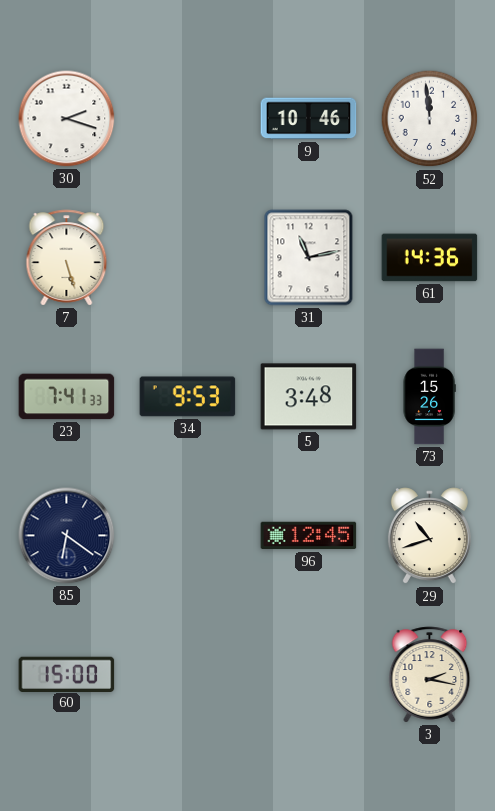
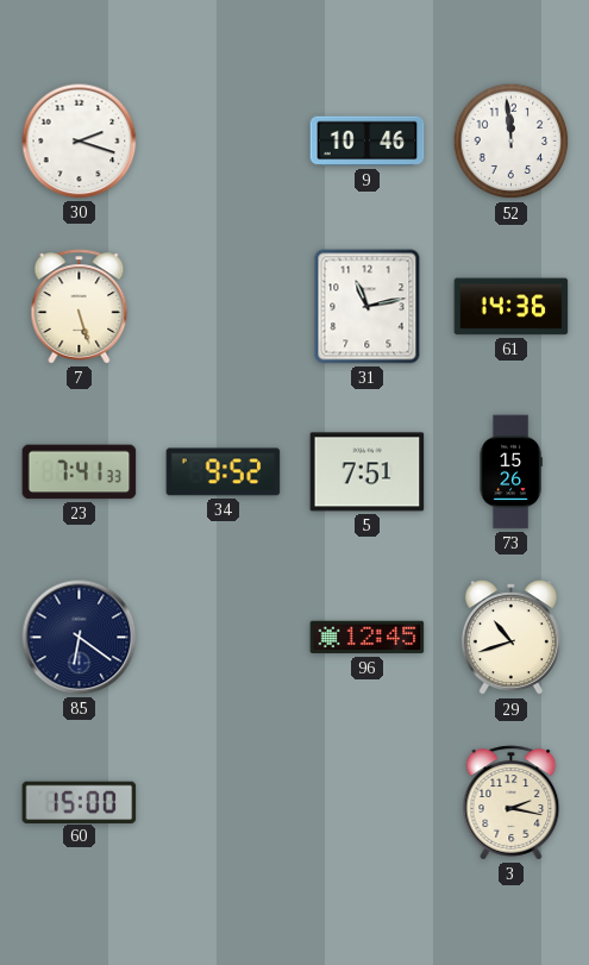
34: 9:53 -> 9:52 (224, 472)
5: 3:48 -> 7:51 (368, 472)
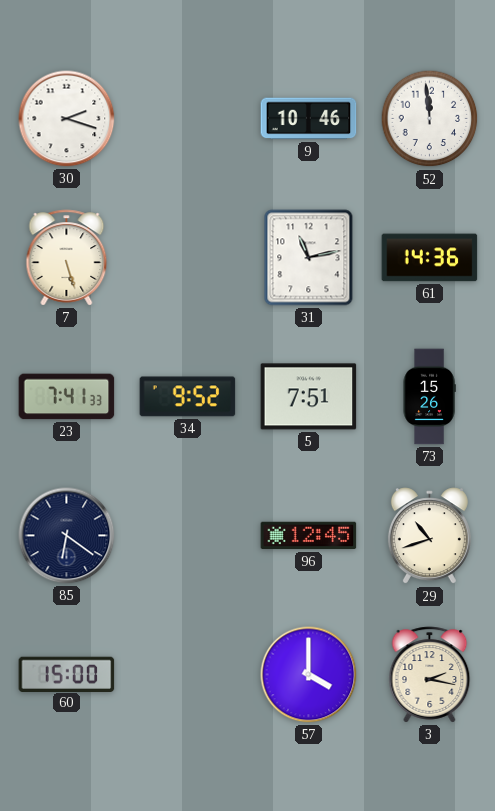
57: none -> 4:00 (309, 675)
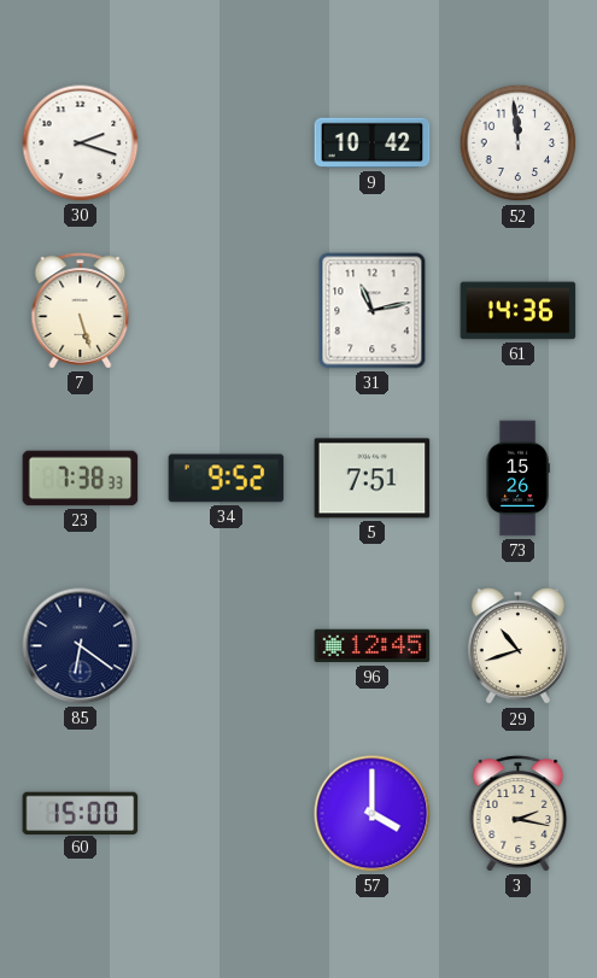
9: 10:46 -> 10:42 (373, 144)
23: 7:41 -> 7:38 (81, 479)
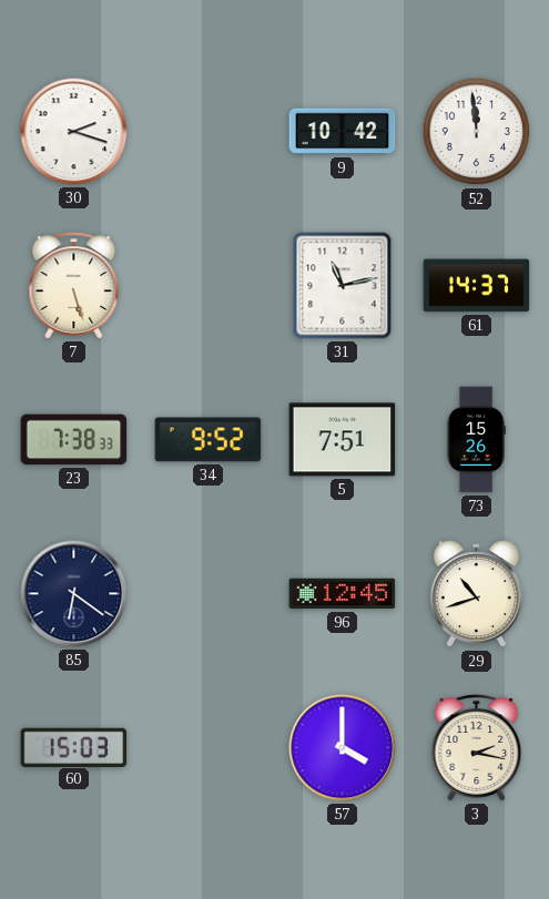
61: 14:36 -> 14:37 (477, 286)
60: 15:00 -> 15:03 (74, 747)
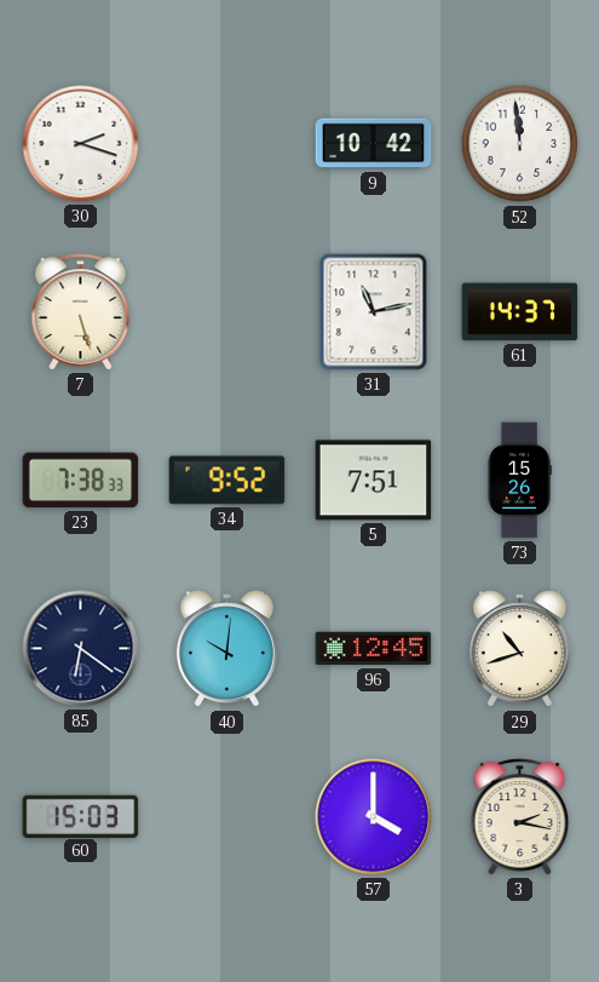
40: none -> 10:01 (226, 649)
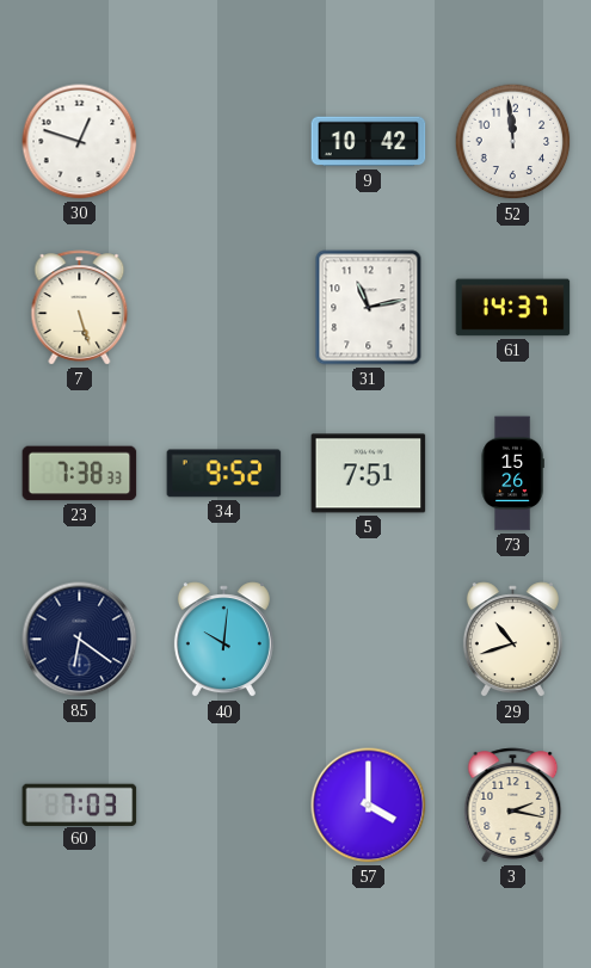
30: 2:18 -> 12:48 (80, 142)
96: 12:45 -> none (374, 649)
60: 15:03 -> 7:03 (80, 804)
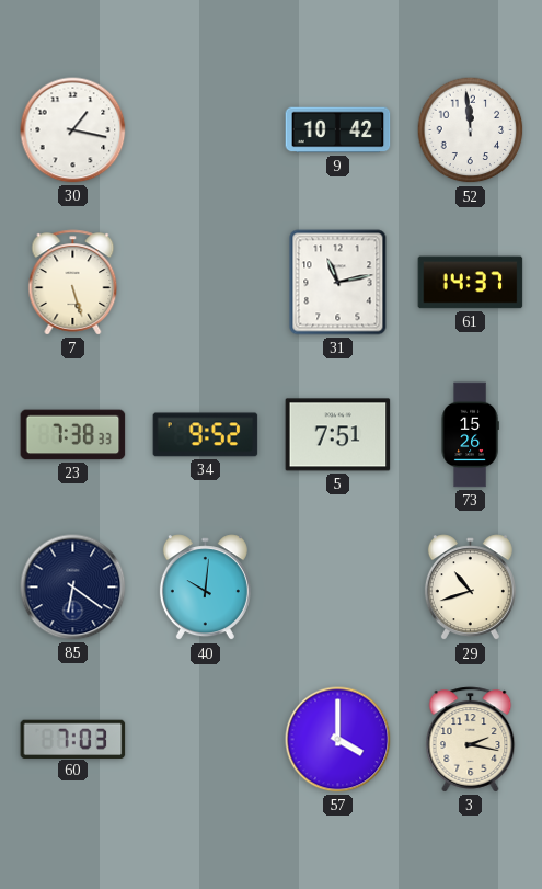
30: 12:48 -> 1:17 (73, 130)
